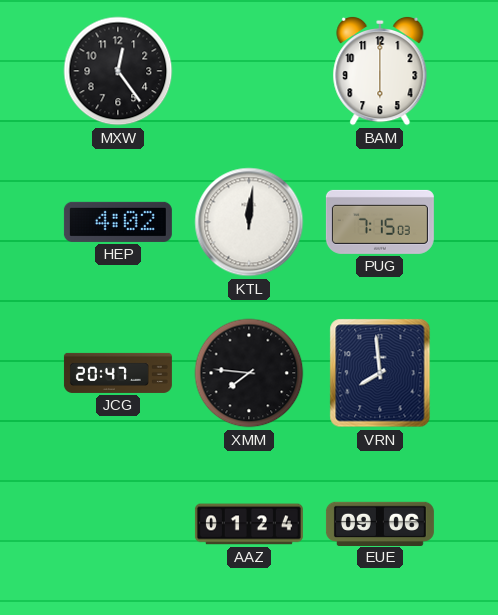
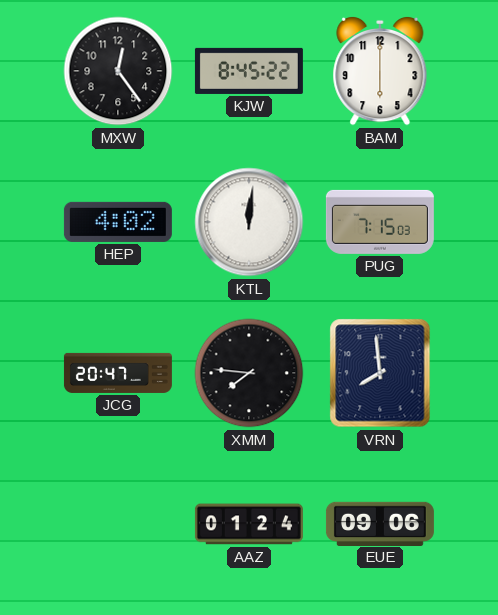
KJW: none -> 8:45 (249, 71)
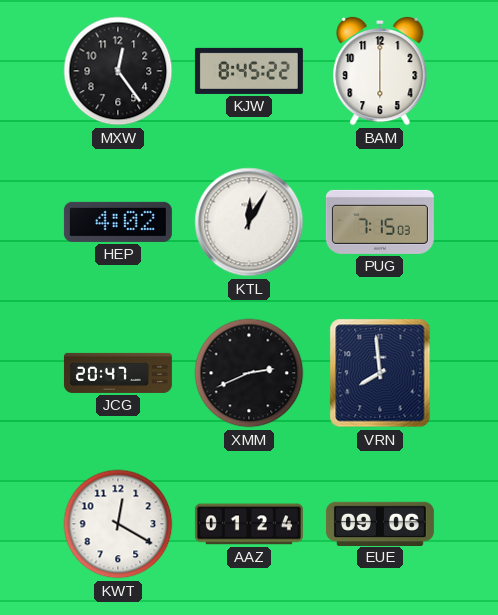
KTL: 12:01 -> 12:05 (249, 222)
XMM: 7:46 -> 2:41 (249, 373)
KWT: none -> 12:20 (118, 524)
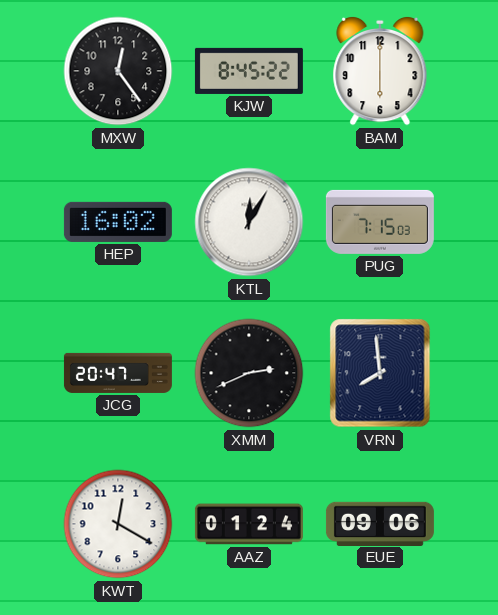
HEP: 4:02 -> 16:02 (118, 222)
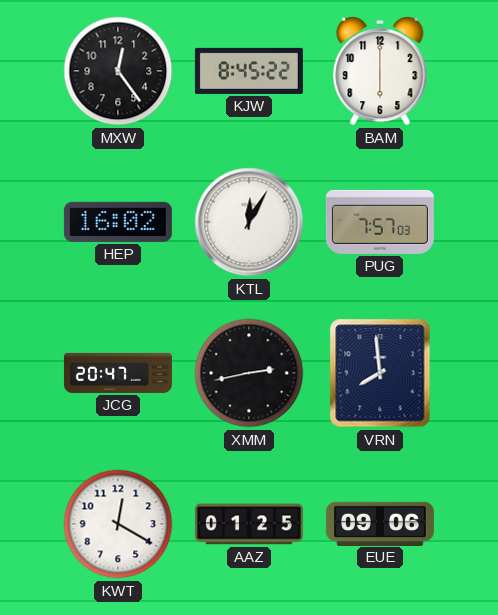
PUG: 7:15 -> 7:57 (380, 222)
XMM: 2:41 -> 2:43 (249, 373)
AAZ: 01:24 -> 01:25 (249, 524)
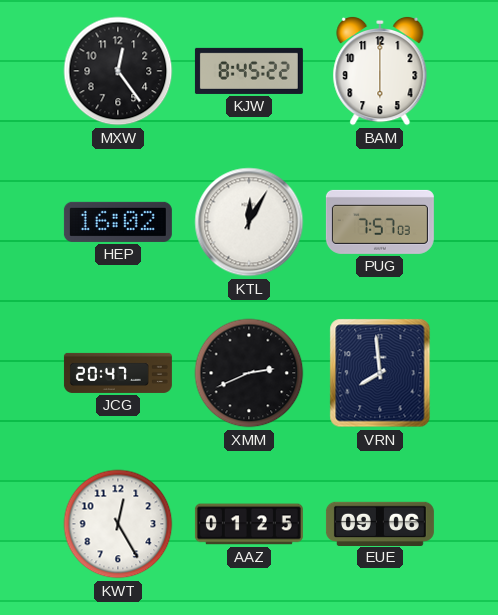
XMM: 2:43 -> 2:41 (249, 373)
KWT: 12:20 -> 12:25 (118, 524)
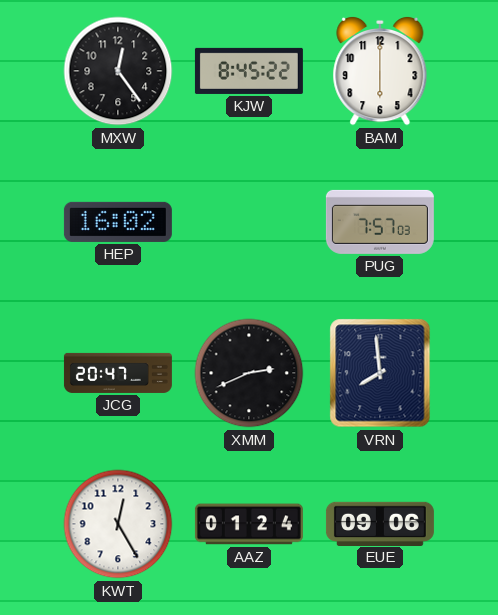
KTL: 12:05 -> none (249, 222)
AAZ: 01:25 -> 01:24 (249, 524)
